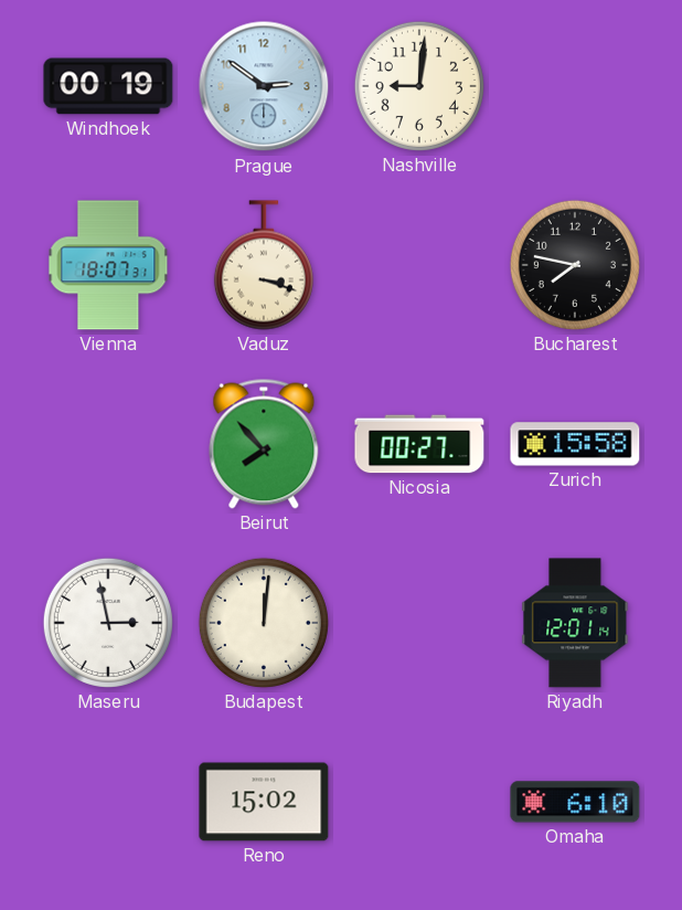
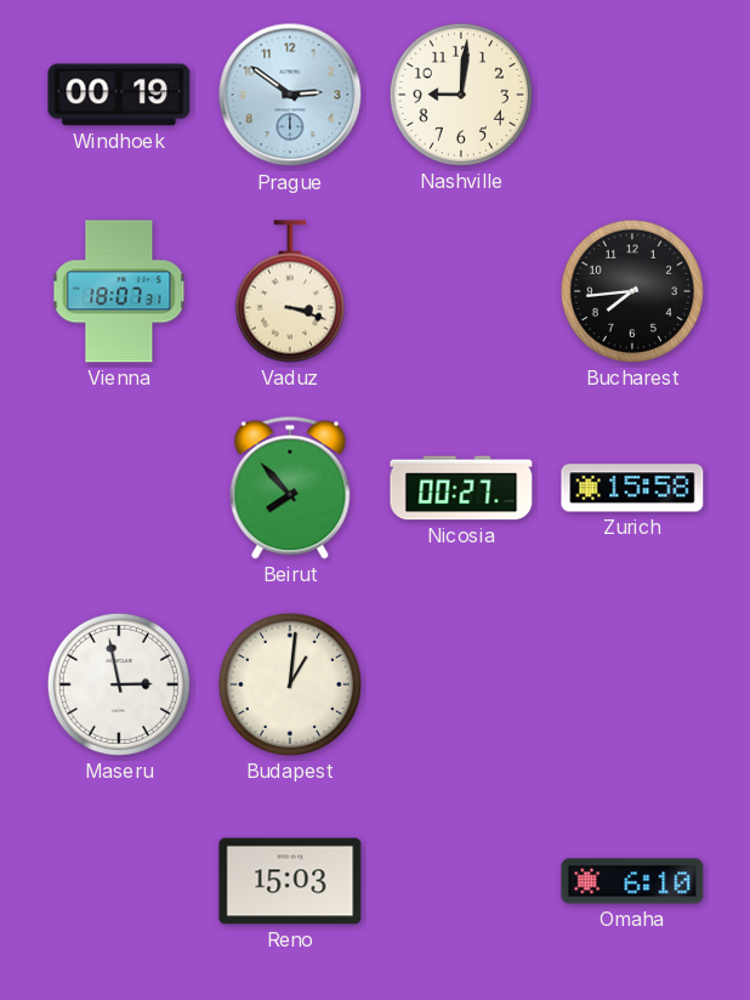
Bucharest: 7:47 -> 7:44 (632, 291)
Budapest: 12:01 -> 1:01 (290, 684)
Riyadh: 12:01 -> none (575, 623)
Reno: 15:02 -> 15:03 (290, 881)
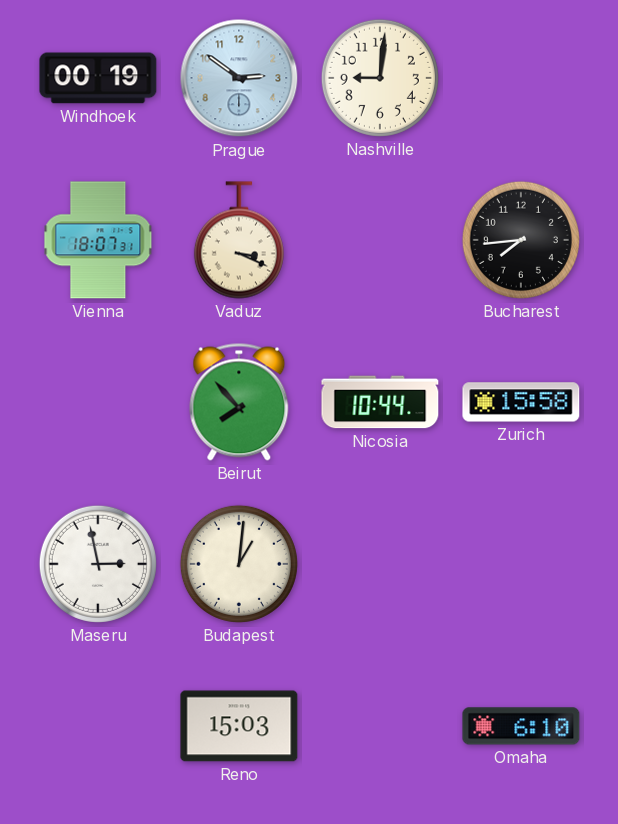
Vaduz: 3:18 -> 3:19 (239, 240)
Nicosia: 00:27 -> 10:44 (380, 402)
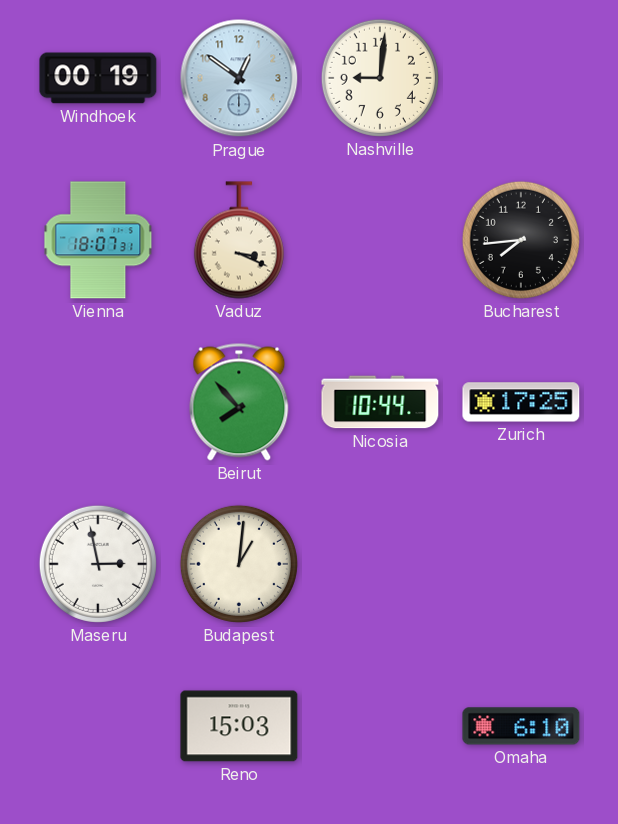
Prague: 2:51 -> 12:51 (239, 78)
Zurich: 15:58 -> 17:25 (521, 402)
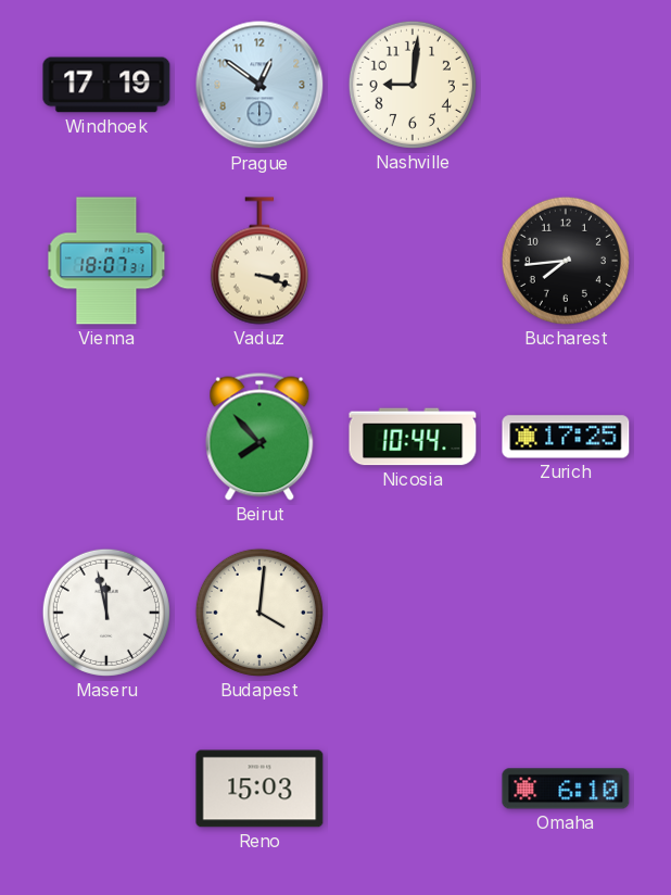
Windhoek: 00:19 -> 17:19 (106, 85)
Vaduz: 3:19 -> 3:18 (259, 261)
Maseru: 2:58 -> 11:58 (106, 613)
Budapest: 1:01 -> 4:01 (259, 613)
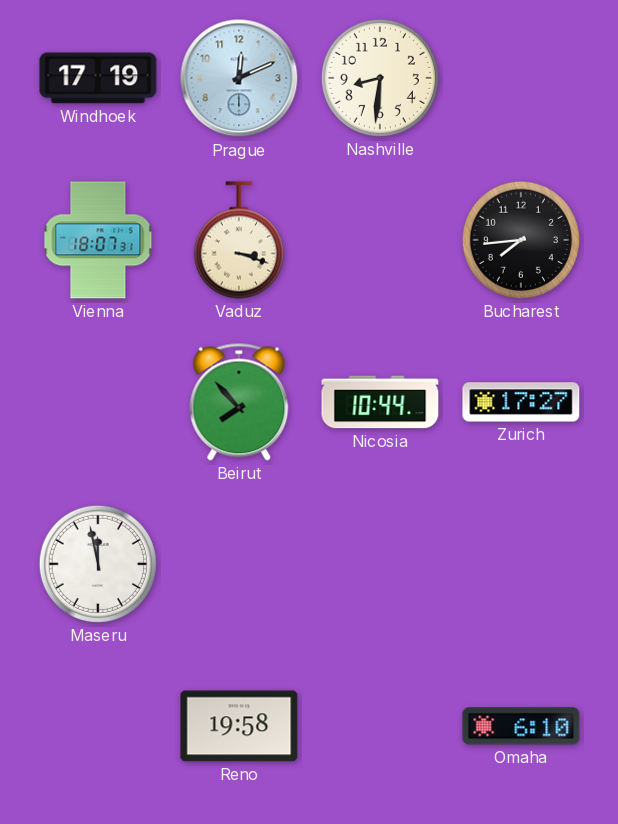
Prague: 12:51 -> 12:11 (239, 78)
Nashville: 9:01 -> 8:31 (380, 78)
Zurich: 17:25 -> 17:27 (521, 402)
Budapest: 4:01 -> none (259, 613)
Reno: 15:03 -> 19:58 (239, 726)
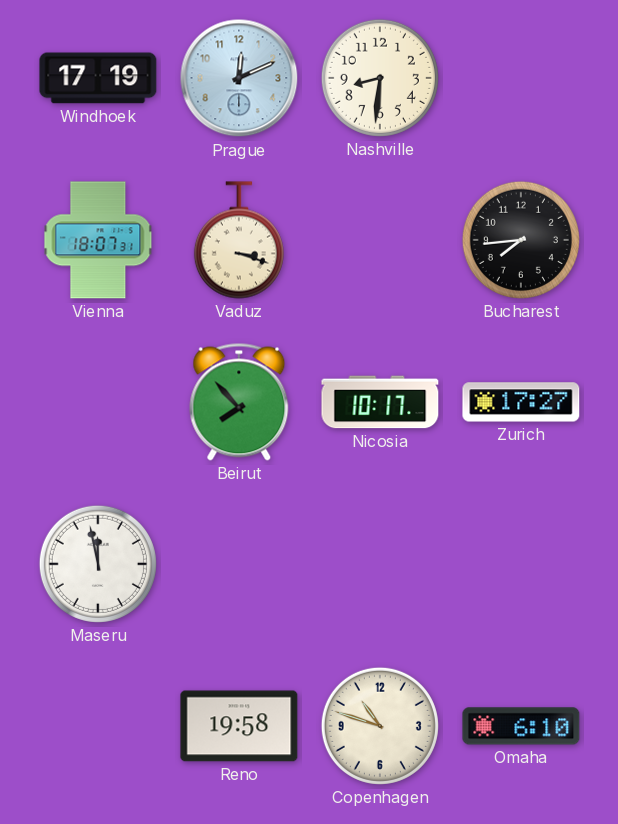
Nicosia: 10:44 -> 10:17 (380, 402)
Copenhagen: none -> 10:48 (380, 726)
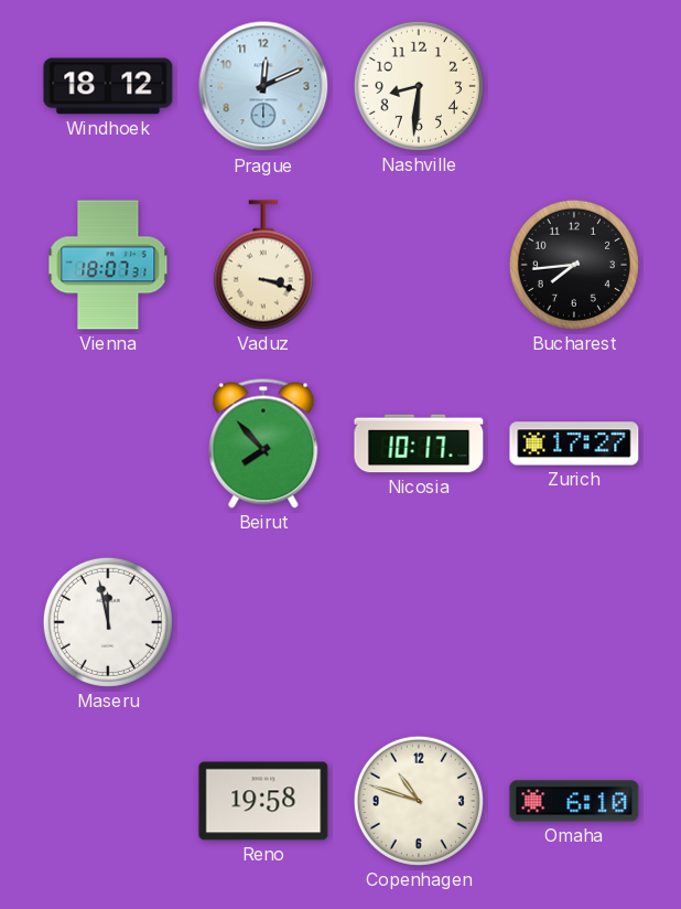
Windhoek: 17:19 -> 18:12 (108, 86)
